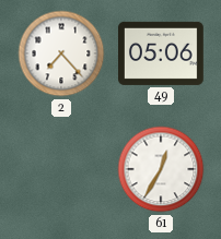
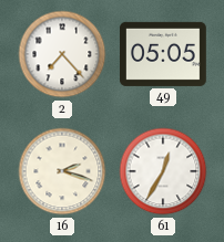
49: 05:06 -> 05:05 (164, 54)
16: none -> 2:18 (62, 171)
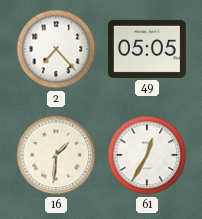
16: 2:18 -> 1:31 (56, 155)
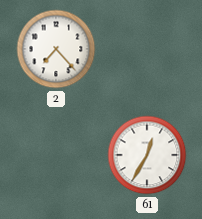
49: 05:05 -> none (148, 49)
16: 1:31 -> none (56, 155)
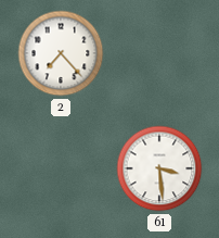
61: 12:35 -> 3:29 (159, 168)
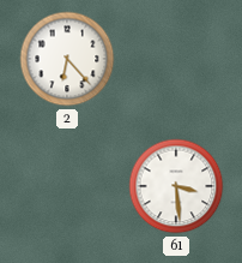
2: 7:23 -> 6:23 (67, 59)
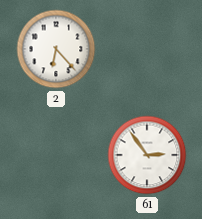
61: 3:29 -> 2:54 (147, 155)
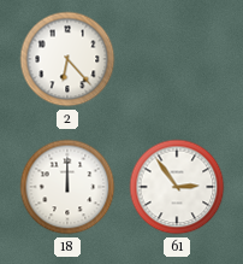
18: none -> 12:00 (67, 187)
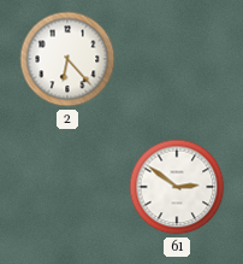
18: 12:00 -> none (67, 187)
61: 2:54 -> 2:51 (177, 187)
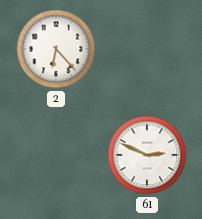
61: 2:51 -> 2:49 (147, 155)
